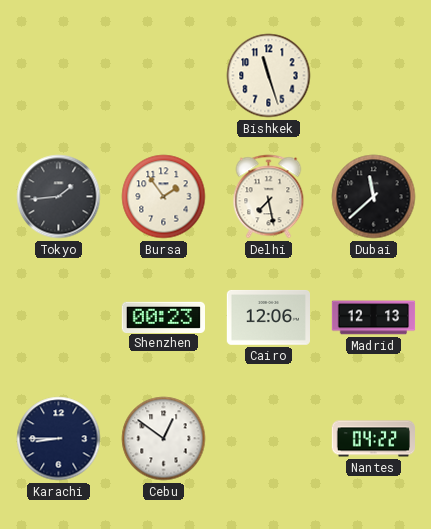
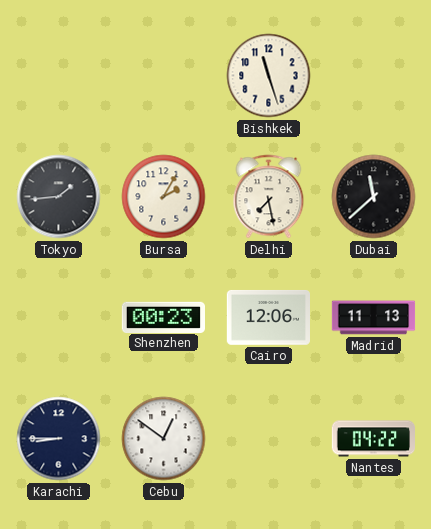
Bursa: 1:54 -> 2:05 (164, 197)
Madrid: 12:13 -> 11:13 (374, 318)
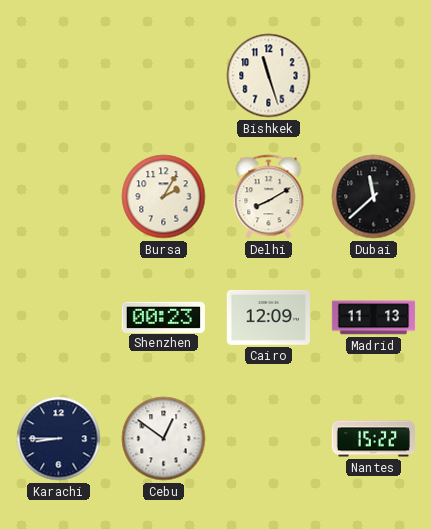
Tokyo: 1:44 -> none (59, 197)
Delhi: 7:28 -> 8:10 (269, 197)
Cairo: 12:06 -> 12:09 (268, 317)
Nantes: 04:22 -> 15:22 (373, 439)
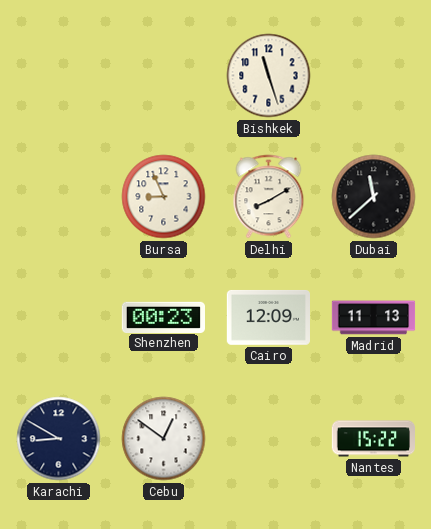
Bursa: 2:05 -> 8:56 (164, 197)
Karachi: 8:45 -> 8:50 (59, 439)
